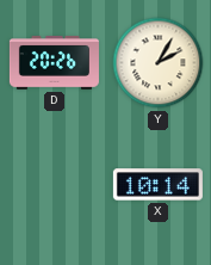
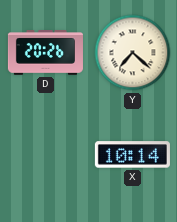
Y: 2:05 -> 7:22 (133, 53)
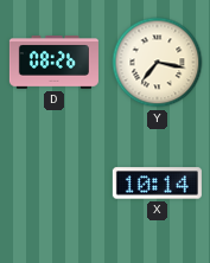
D: 20:26 -> 08:26 (53, 63)
Y: 7:22 -> 7:17 (158, 63)
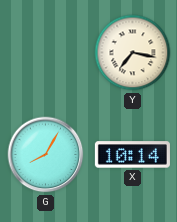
D: 08:26 -> none (53, 63)
G: none -> 8:05 (46, 155)
